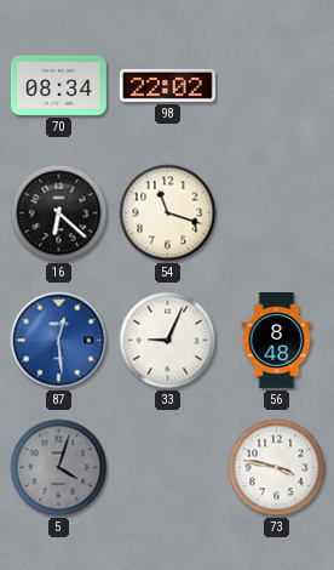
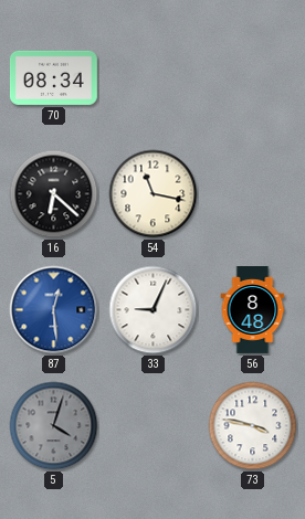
98: 22:02 -> none (167, 85)
54: 11:18 -> 11:17 (154, 194)
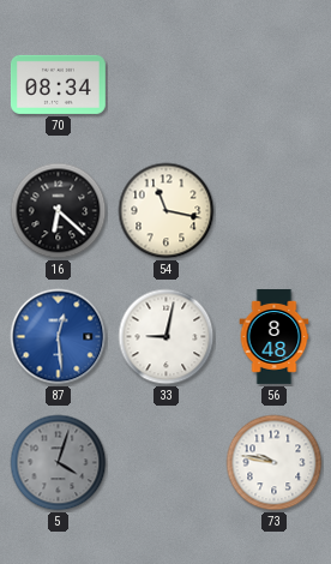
33: 9:04 -> 9:02 (167, 337)
73: 3:47 -> 9:47 (275, 463)
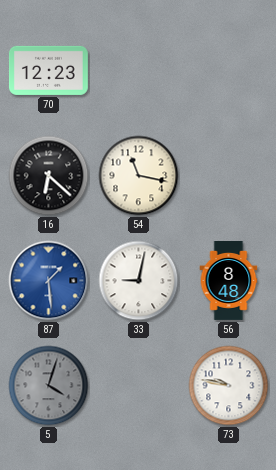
70: 08:34 -> 12:23 (48, 70)
87: 12:29 -> 1:29 (49, 281)
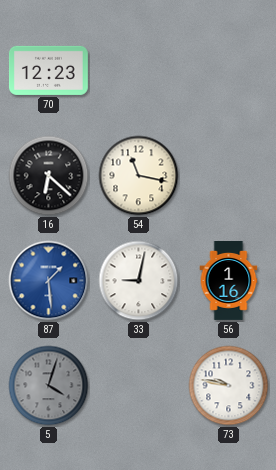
56: 8:48 -> 1:16 (229, 281)
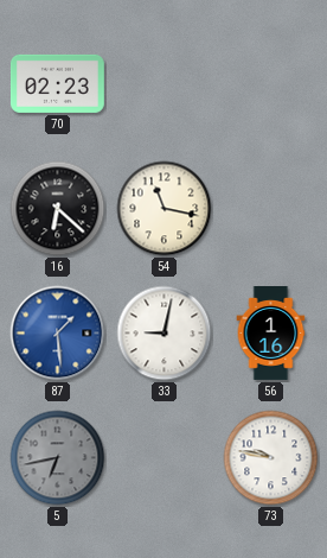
70: 12:23 -> 02:23 (57, 83)
5: 4:03 -> 6:43 (58, 458)
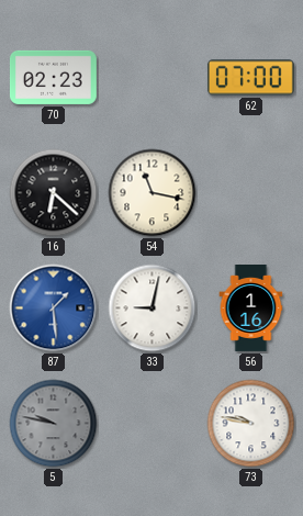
62: none -> 07:00 (250, 78)
5: 6:43 -> 9:47 (54, 424)
